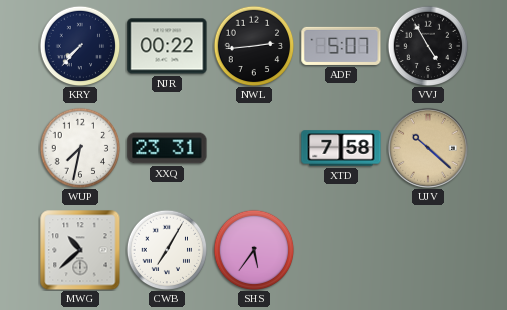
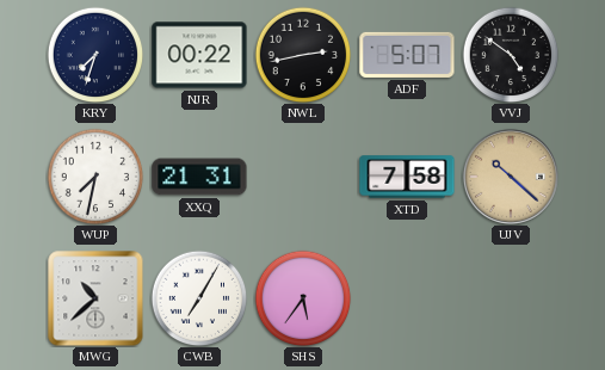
KRY: 7:37 -> 7:33 (95, 55)
NWL: 2:44 -> 2:43 (303, 55)
VVJ: 4:55 -> 4:51 (511, 55)
XXQ: 23:31 -> 21:31 (199, 177)
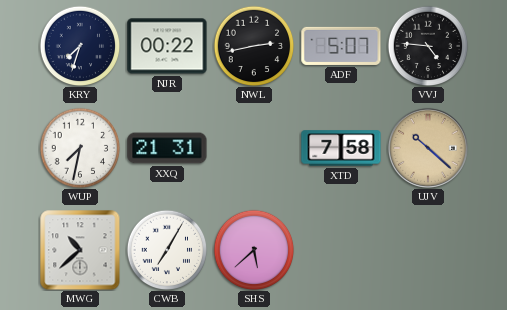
VVJ: 4:51 -> 4:46 (428, 46)
SHS: 5:36 -> 5:38 (254, 250)
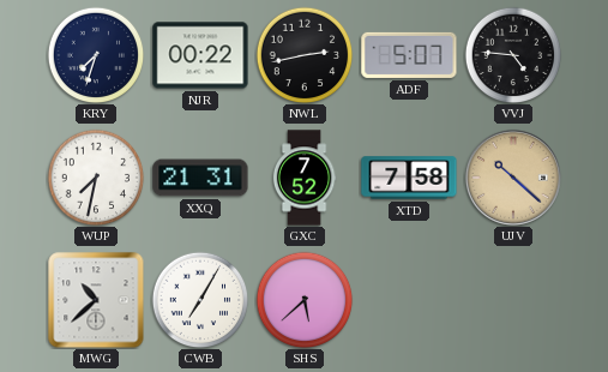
GXC: none -> 7:52 (305, 178)
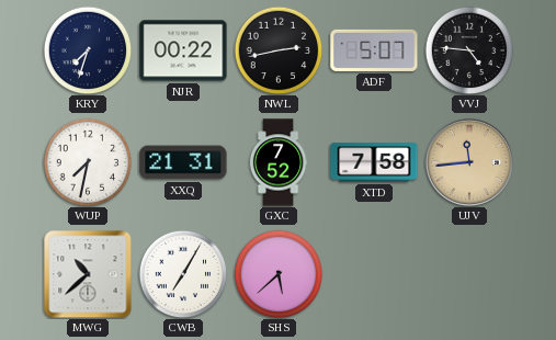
UJV: 10:22 -> 11:44 (469, 162)
